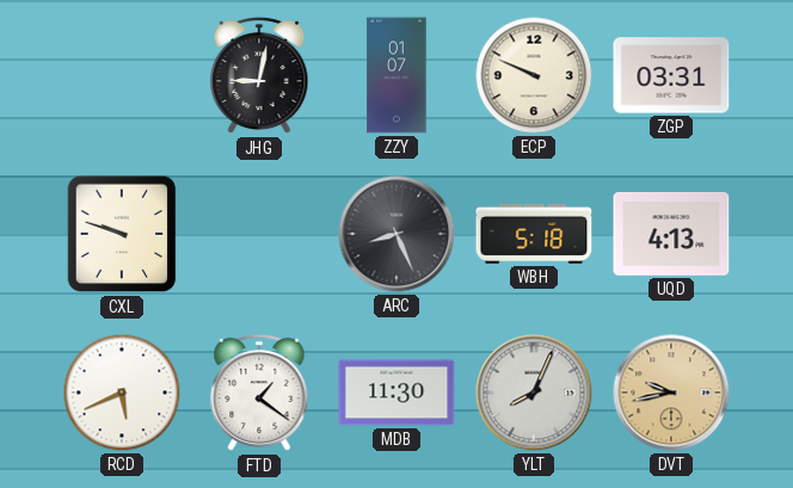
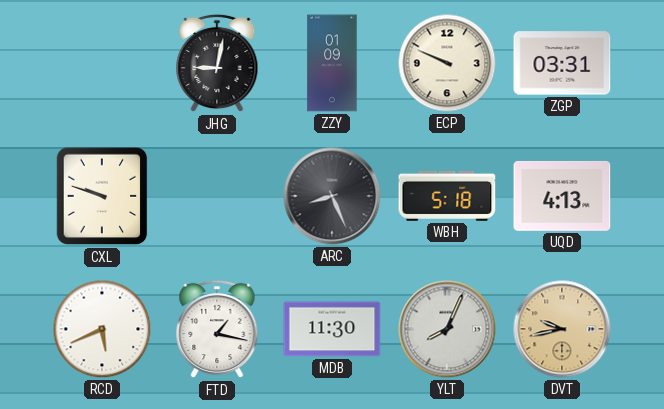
ZZY: 01:07 -> 01:09 (332, 63)
FTD: 1:21 -> 1:17 (217, 329)
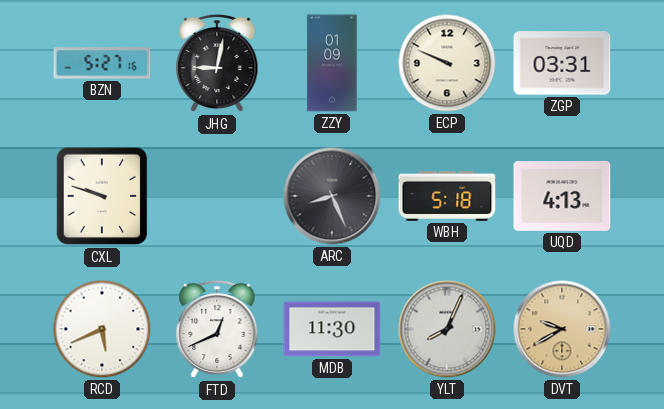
BZN: none -> 5:27 (102, 63)
FTD: 1:17 -> 12:41 (217, 329)
DVT: 9:43 -> 9:40 (562, 329)
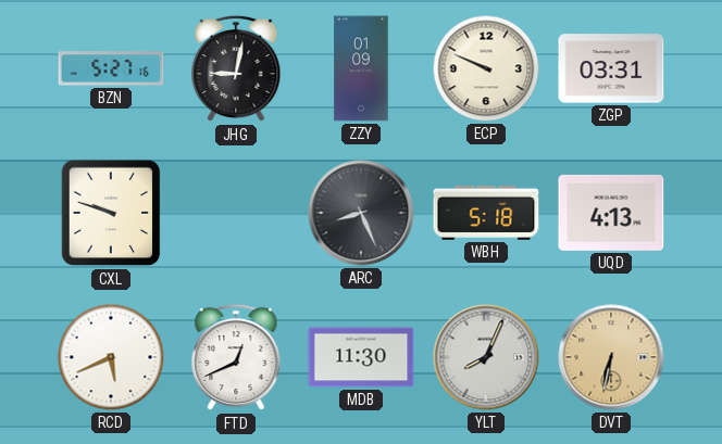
DVT: 9:40 -> 6:32 (611, 357)
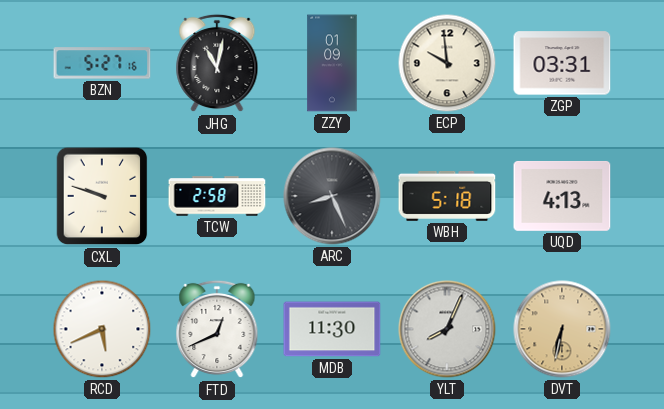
JHG: 9:02 -> 11:02 (217, 63)
ECP: 9:49 -> 9:59 (447, 63)
TCW: none -> 2:58 (217, 196)
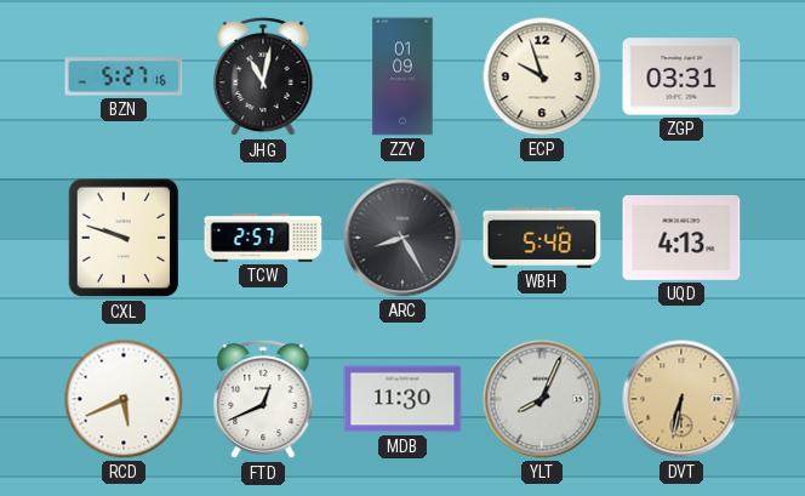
ECP: 9:59 -> 9:57 (542, 76)
TCW: 2:58 -> 2:57 (263, 238)
ARC: 8:26 -> 8:25 (402, 238)
WBH: 5:18 -> 5:48 (542, 238)
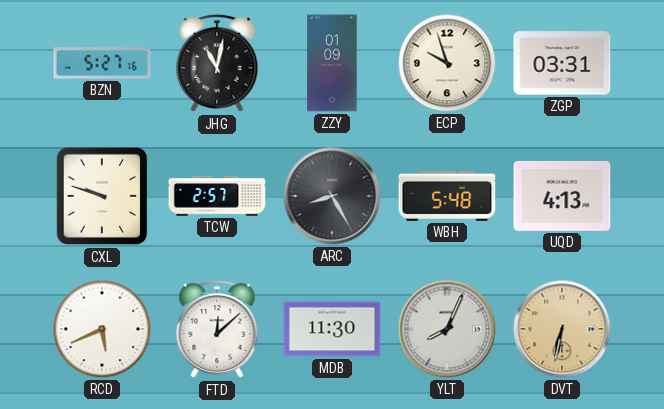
FTD: 12:41 -> 12:08 (217, 329)
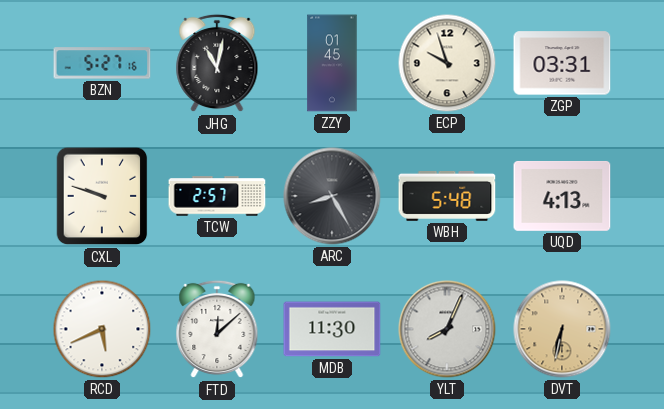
ZZY: 01:09 -> 01:45 (332, 63)
